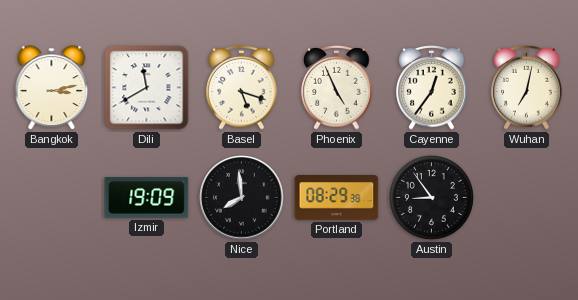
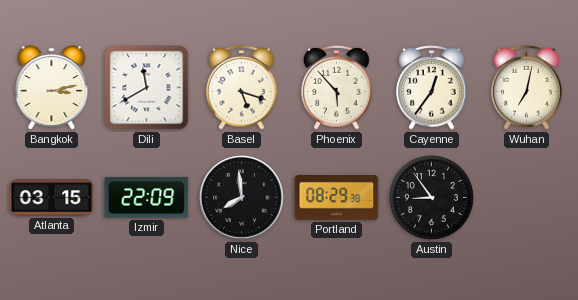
Phoenix: 4:56 -> 5:53 (337, 88)
Atlanta: none -> 03:15 (52, 198)
Izmir: 19:09 -> 22:09 (147, 198)
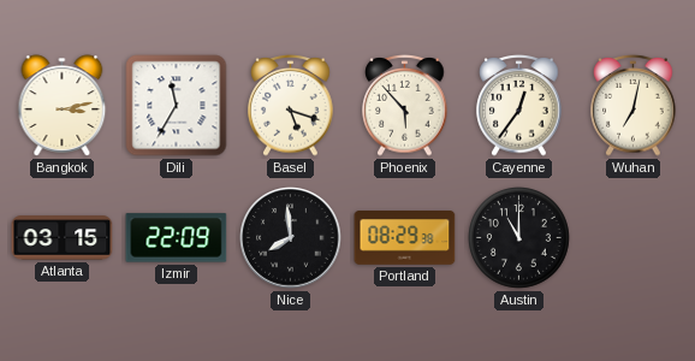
Dili: 11:40 -> 11:35 (177, 106)
Austin: 8:54 -> 11:00 (519, 238)
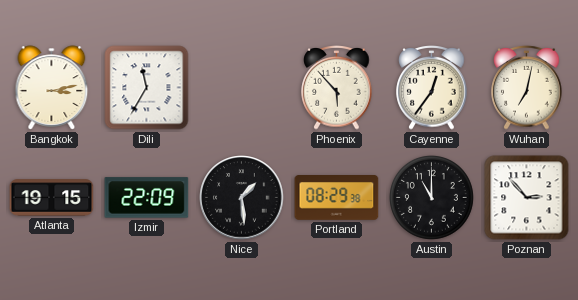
Basel: 5:18 -> none (291, 106)
Atlanta: 03:15 -> 19:15 (52, 198)
Nice: 7:59 -> 1:29 (242, 198)
Poznan: none -> 2:53 (527, 198)
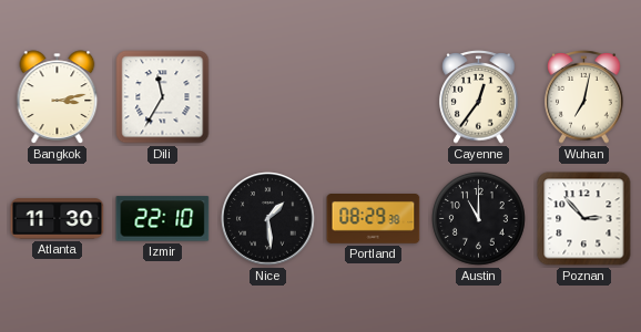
Phoenix: 5:53 -> none (337, 88)
Atlanta: 19:15 -> 11:30 (58, 219)
Izmir: 22:09 -> 22:10 (163, 219)
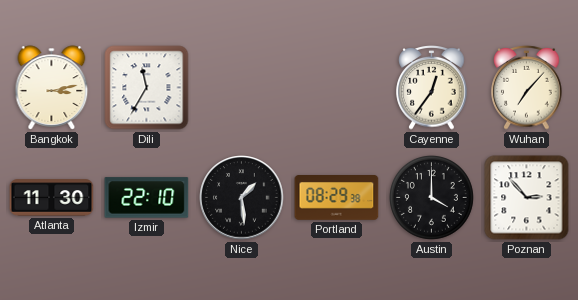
Wuhan: 7:02 -> 7:07 (527, 88)
Austin: 11:00 -> 4:00 (432, 198)
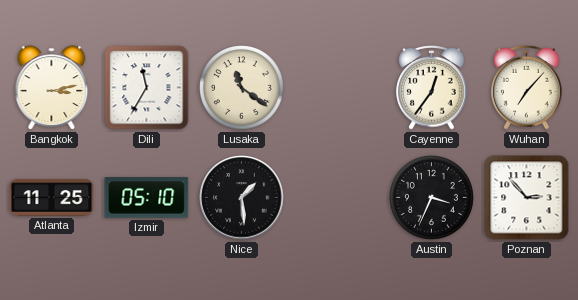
Lusaka: none -> 11:21 (242, 88)
Atlanta: 11:30 -> 11:25 (52, 198)
Izmir: 22:10 -> 05:10 (147, 198)
Portland: 08:29 -> none (337, 198)
Austin: 4:00 -> 3:34 (432, 198)
